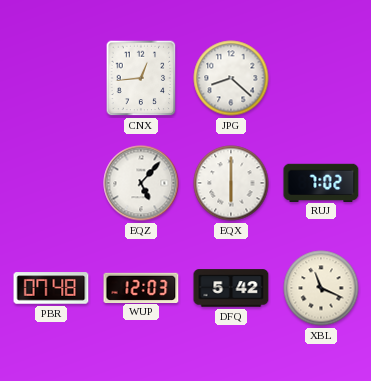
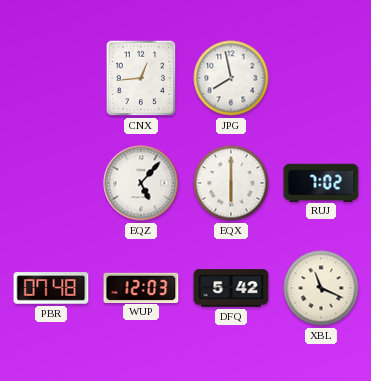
JPG: 8:22 -> 7:58 (231, 78)
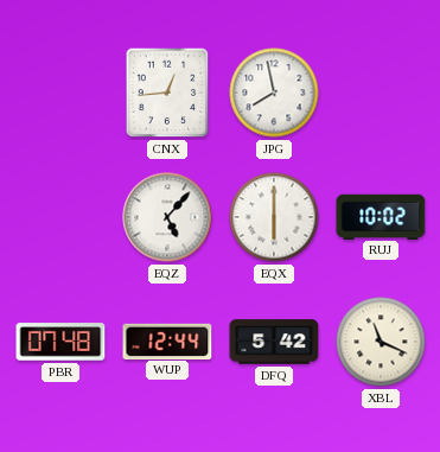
RUJ: 7:02 -> 10:02 (381, 216)
WUP: 12:03 -> 12:44 (167, 340)
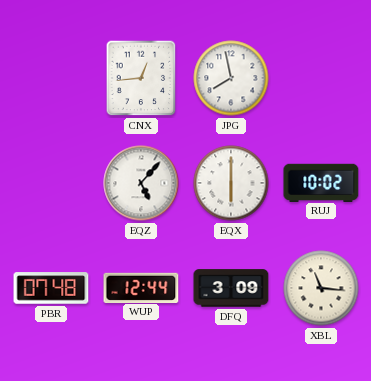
DFQ: 5:42 -> 3:09 (231, 288)
XBL: 11:19 -> 11:16 (321, 288)
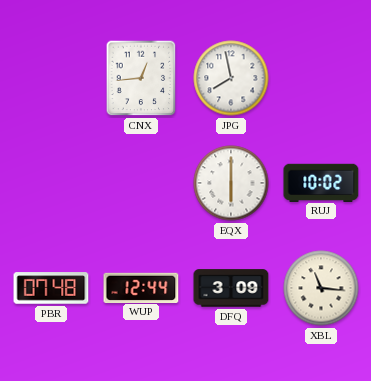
EQZ: 5:07 -> none (141, 183)
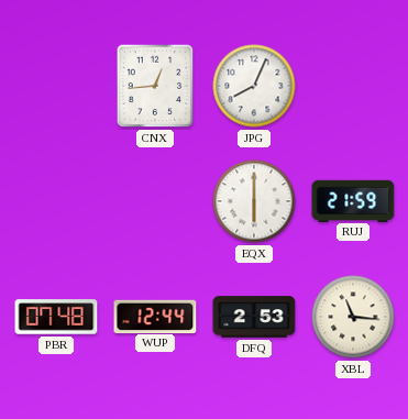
JPG: 7:58 -> 8:04 (254, 86)
RUJ: 10:02 -> 21:59 (353, 200)
DFQ: 3:09 -> 2:53 (254, 317)
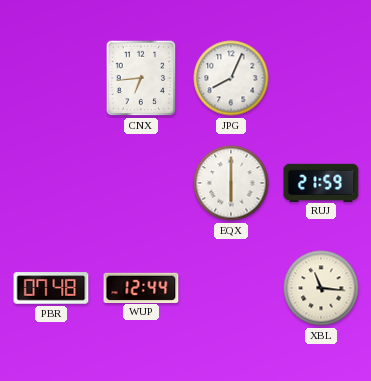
CNX: 12:44 -> 6:44 (141, 78)
DFQ: 2:53 -> none (254, 317)
